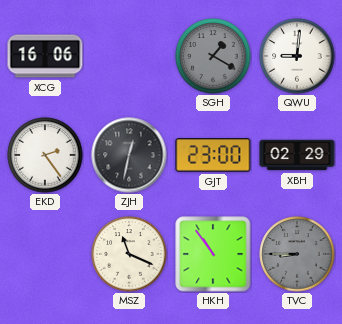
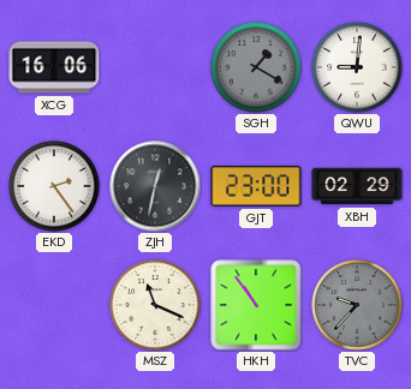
TVC: 8:45 -> 9:37 (357, 305)
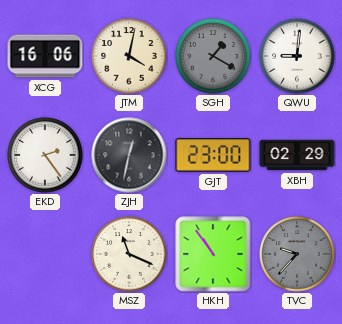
JTM: none -> 4:02 (129, 56)
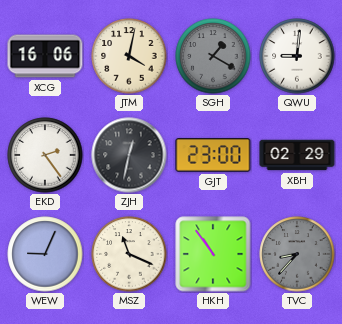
WEW: none -> 9:04 (45, 254)
TVC: 9:37 -> 8:37 (297, 254)
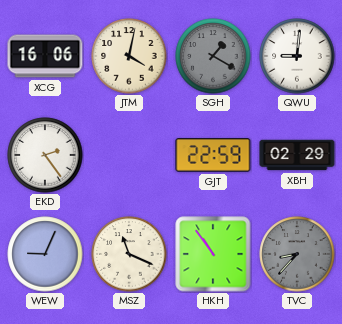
ZJH: 12:32 -> none (129, 155)
GJT: 23:00 -> 22:59 (213, 155)
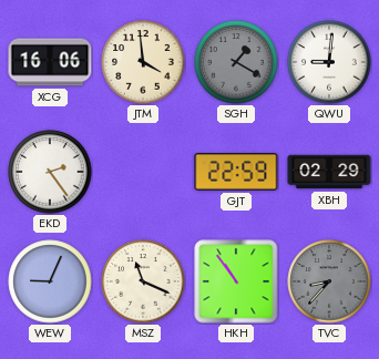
JTM: 4:02 -> 3:59 (143, 62)
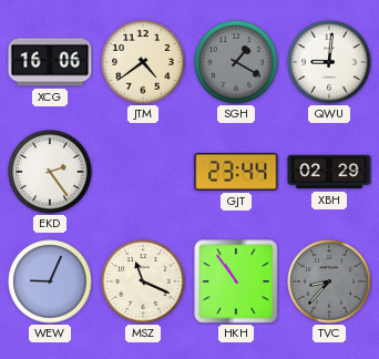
JTM: 3:59 -> 4:39 (143, 62)
GJT: 22:59 -> 23:44 (236, 172)
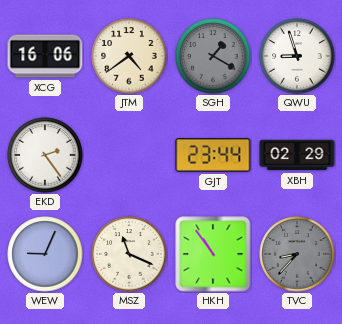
QWU: 9:01 -> 8:57 (297, 56)
